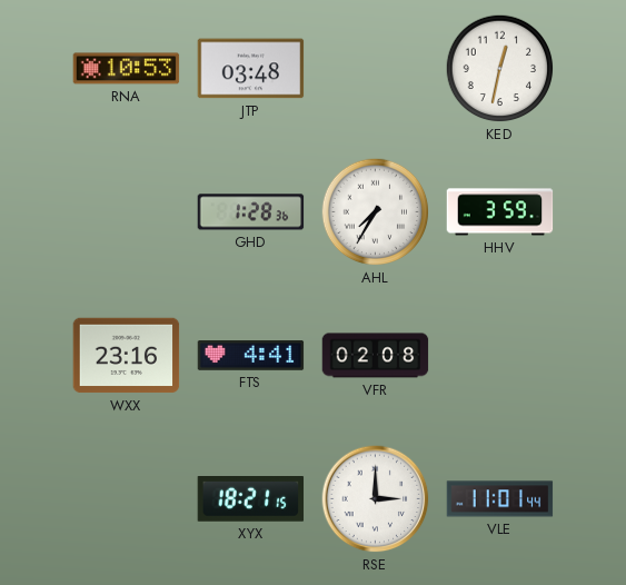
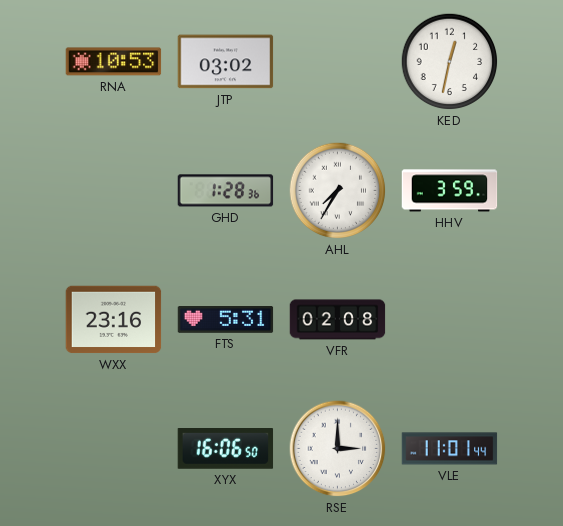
JTP: 03:48 -> 03:02 (226, 62)
FTS: 4:41 -> 5:31 (226, 320)
XYX: 18:21 -> 16:06 (226, 449)
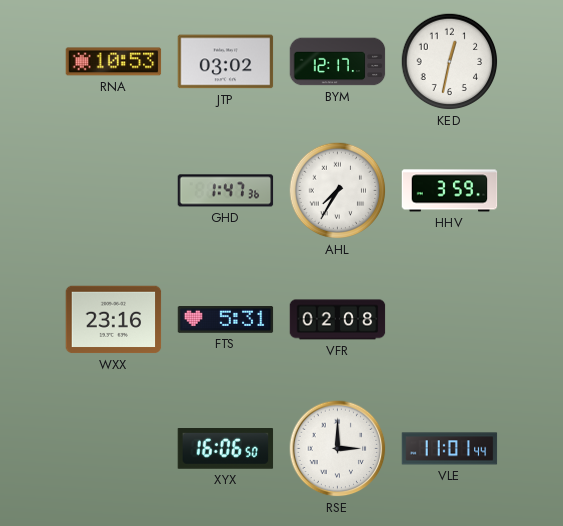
BYM: none -> 12:17 (338, 62)
GHD: 1:28 -> 1:47 (226, 191)
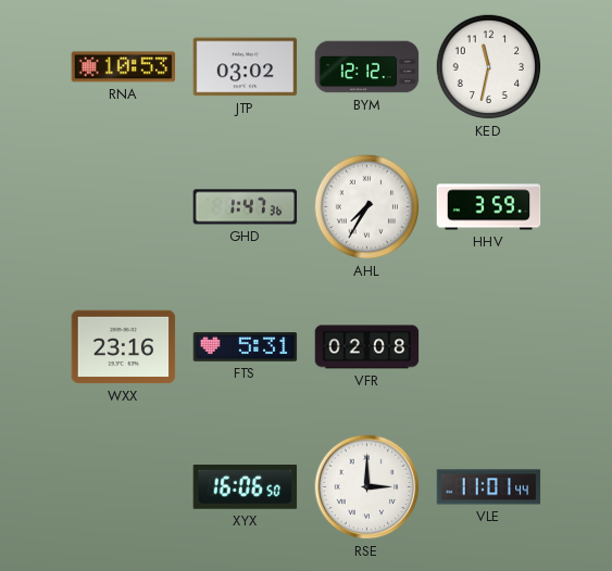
BYM: 12:17 -> 12:12 (367, 67)
KED: 12:32 -> 11:32 (489, 67)
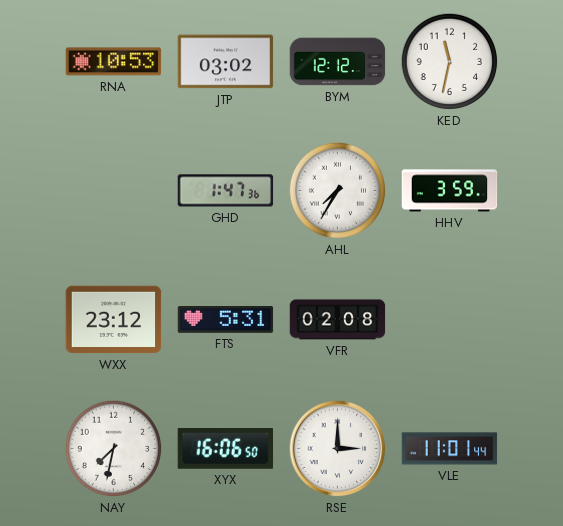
WXX: 23:16 -> 23:12 (114, 320)
NAY: none -> 7:32 (114, 449)
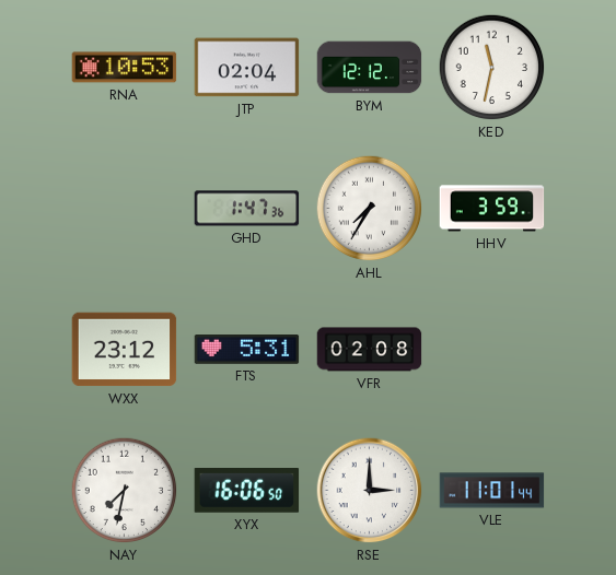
JTP: 03:02 -> 02:04 (247, 68)
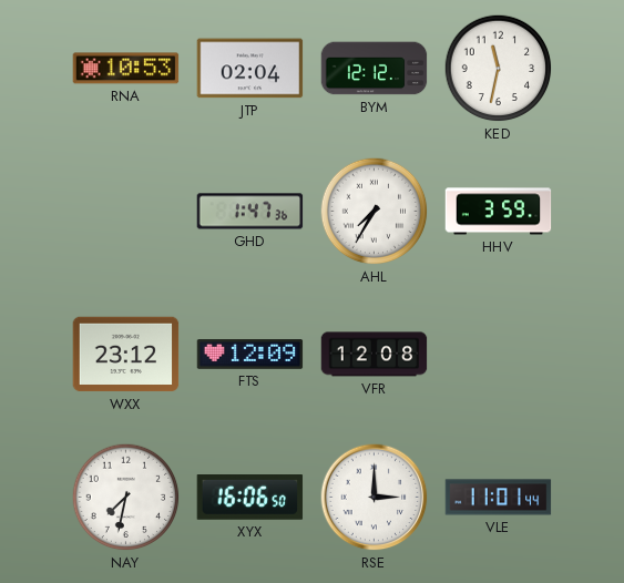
FTS: 5:31 -> 12:09 (250, 355)
VFR: 02:08 -> 12:08 (375, 355)
